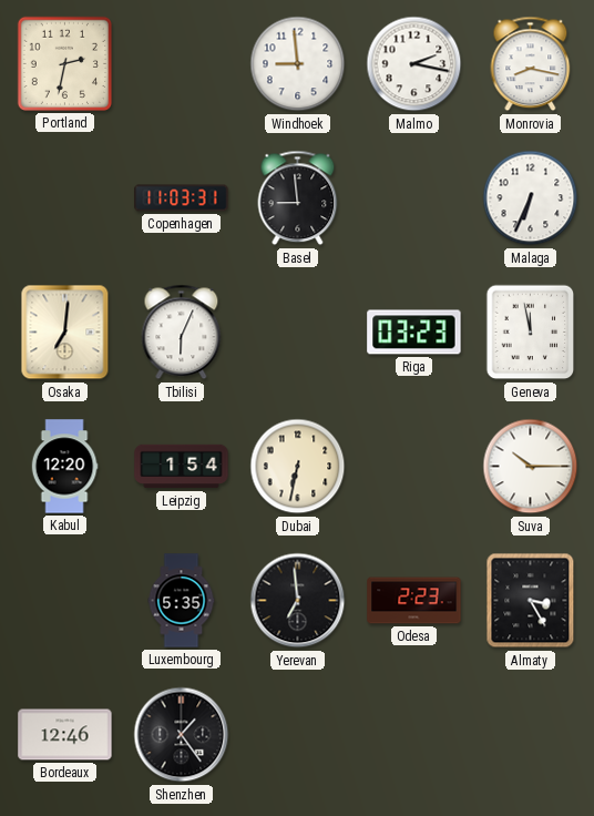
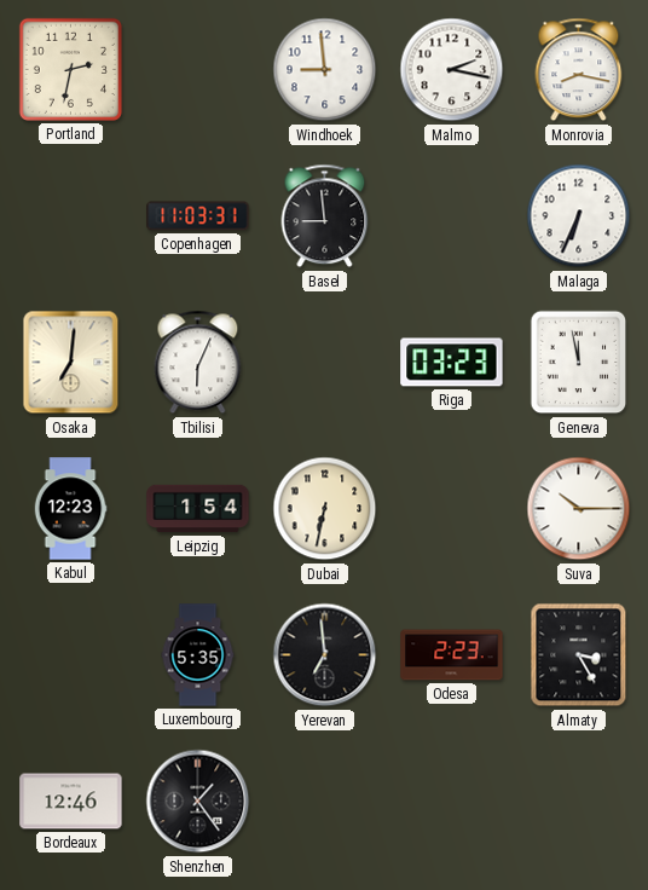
Kabul: 12:20 -> 12:23 (70, 509)
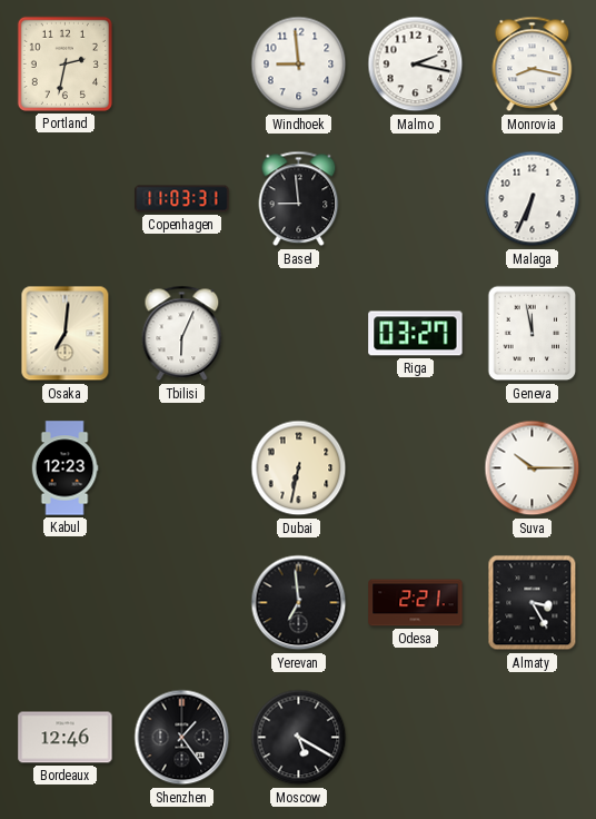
Riga: 03:23 -> 03:27 (416, 334)
Leipzig: 1:54 -> none (198, 509)
Luxembourg: 5:35 -> none (198, 655)
Odesa: 2:23 -> 2:21 (416, 603)
Moscow: none -> 5:20 (299, 738)
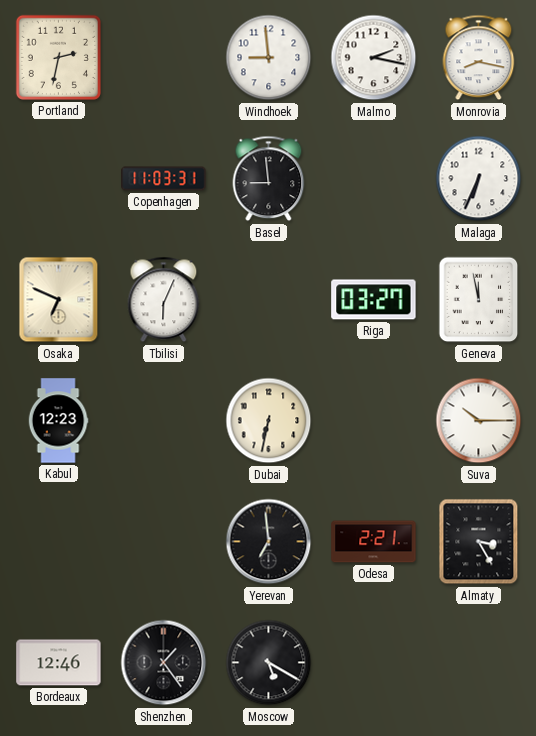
Osaka: 7:01 -> 6:49 (59, 300)
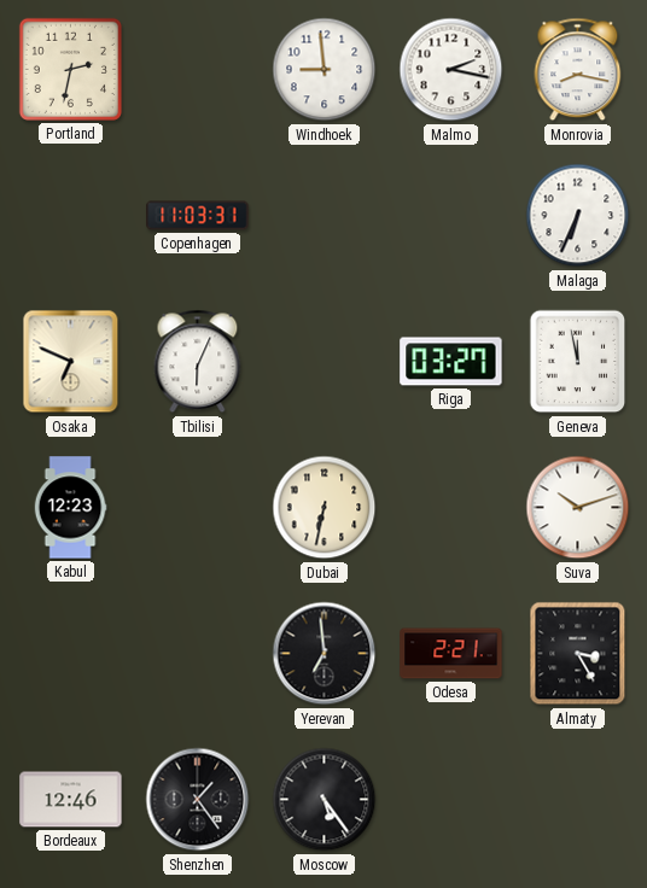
Basel: 8:59 -> none (269, 179)
Suva: 10:15 -> 10:12 (578, 508)
Moscow: 5:20 -> 5:24 (325, 800)
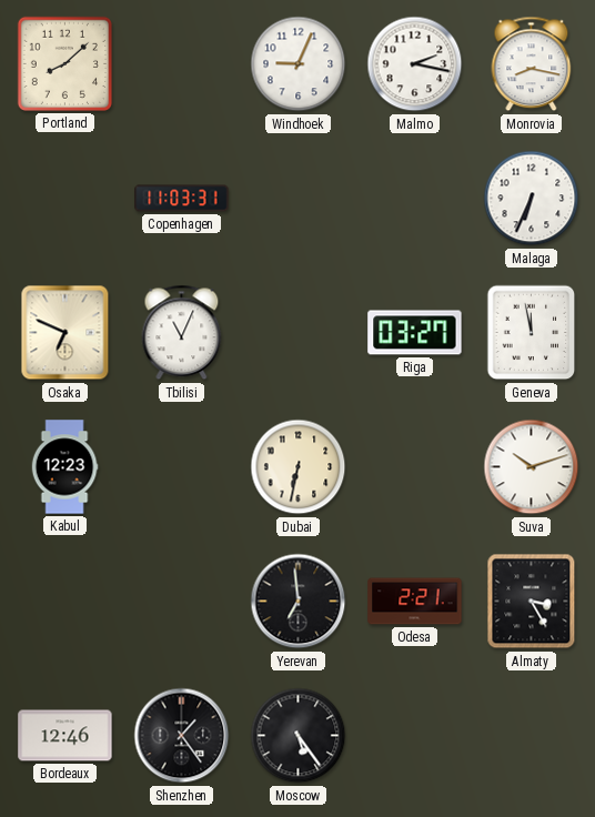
Portland: 2:32 -> 8:08 (64, 63)
Windhoek: 8:59 -> 9:04 (299, 64)
Tbilisi: 6:04 -> 11:04 (182, 333)
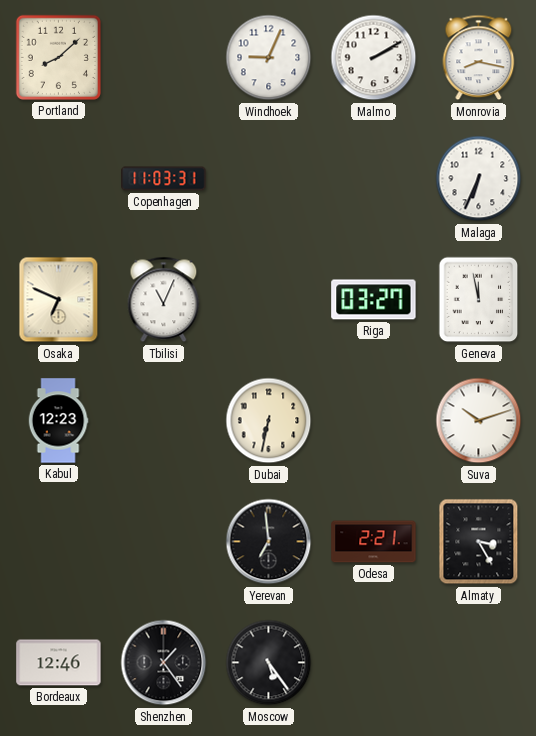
Malmo: 2:17 -> 2:10 (374, 58)
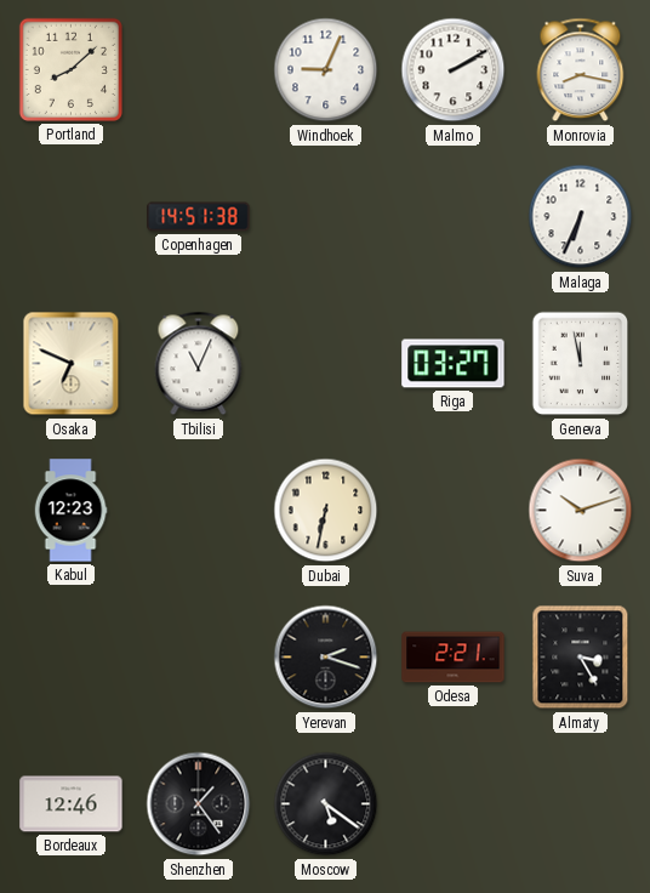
Copenhagen: 11:03 -> 14:51 (199, 217)
Yerevan: 6:59 -> 2:18 (326, 658)
Moscow: 5:24 -> 5:21 (326, 804)
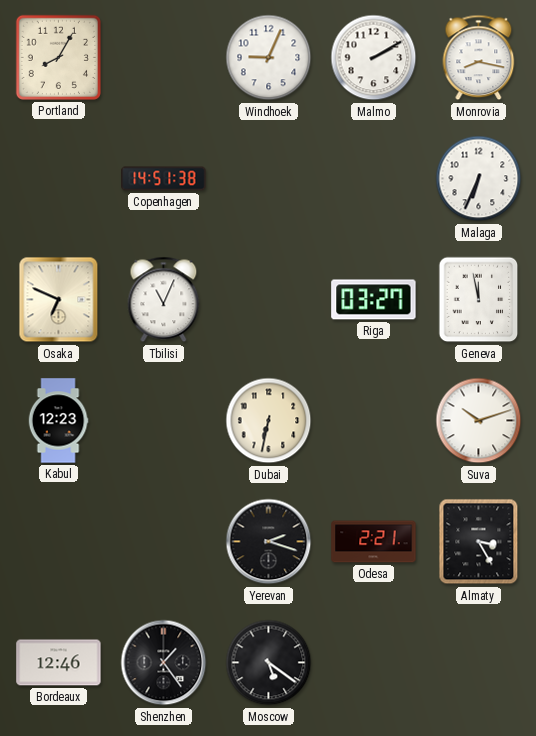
Portland: 8:08 -> 8:05 (58, 57)
